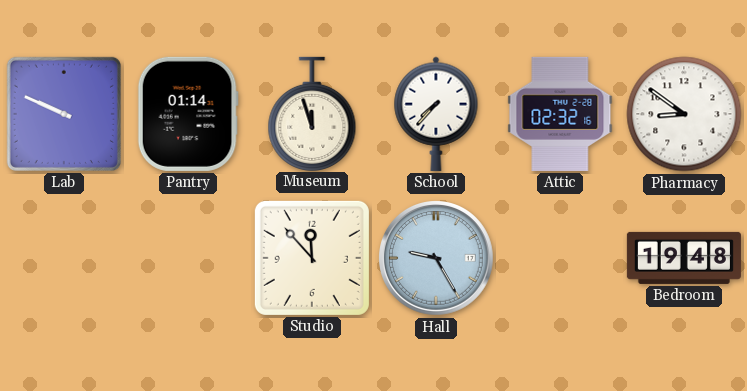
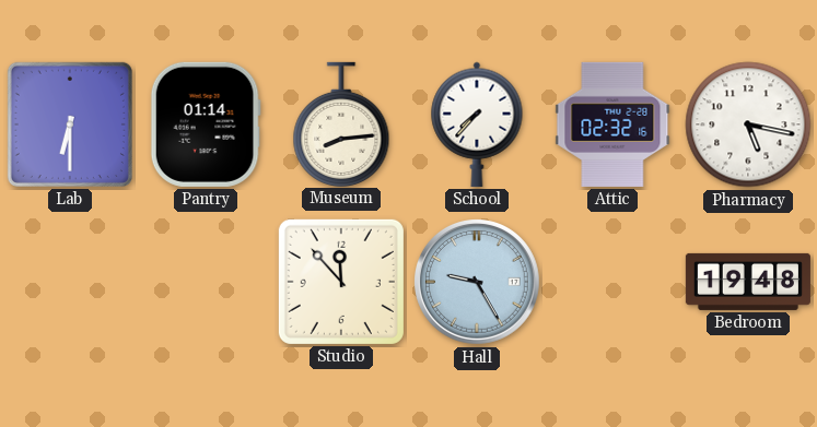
Lab: 9:49 -> 6:30 (70, 124)
Museum: 11:57 -> 8:14 (341, 123)
Pharmacy: 8:51 -> 5:17 (748, 124)
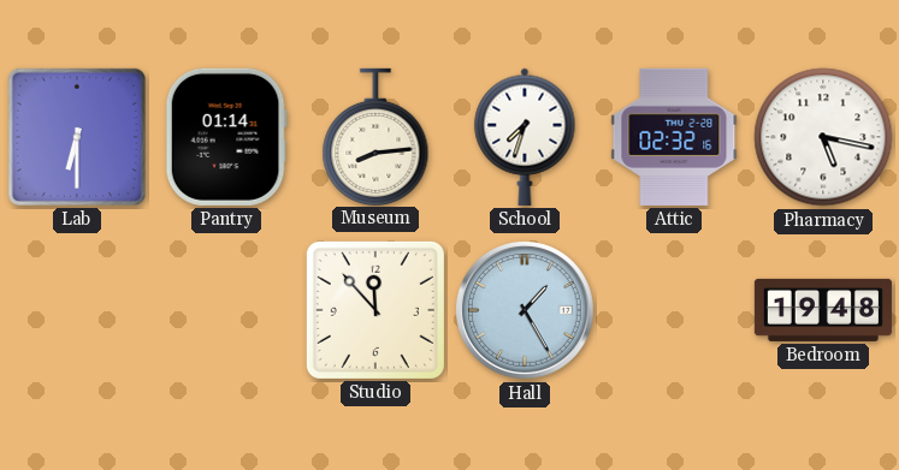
School: 7:37 -> 7:33 (525, 137)
Hall: 9:25 -> 1:25 (526, 311)
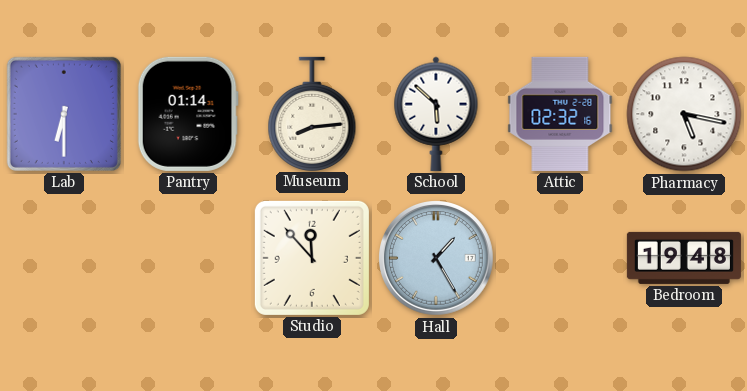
School: 7:33 -> 5:52 (436, 114)
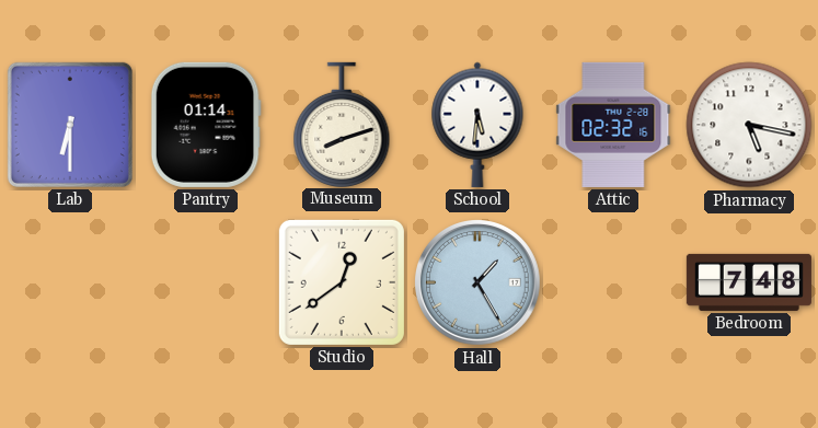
Museum: 8:14 -> 8:12 (342, 124)
School: 5:52 -> 5:31 (477, 125)
Studio: 11:53 -> 12:39 (342, 282)
Bedroom: 19:48 -> 7:48 (749, 282)
